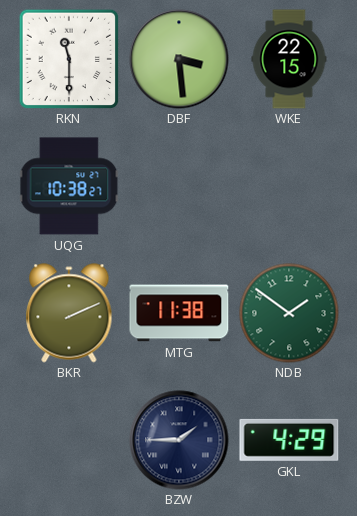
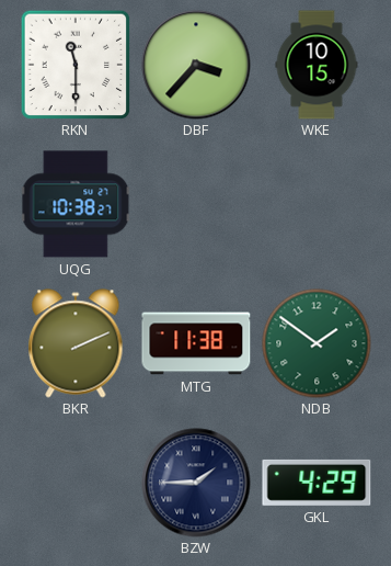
DBF: 3:29 -> 3:37 (196, 65)
WKE: 22:15 -> 10:15 (317, 65)
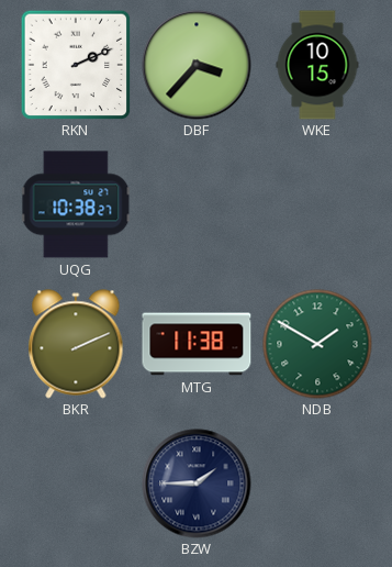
RKN: 11:30 -> 2:11 (76, 65)
NDB: 1:51 -> 1:50 (317, 344)
GKL: 4:29 -> none (317, 483)
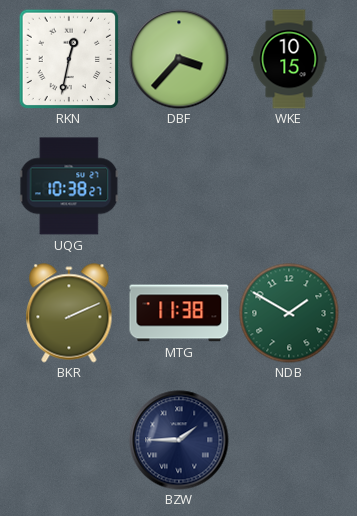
RKN: 2:11 -> 12:32 (69, 59)
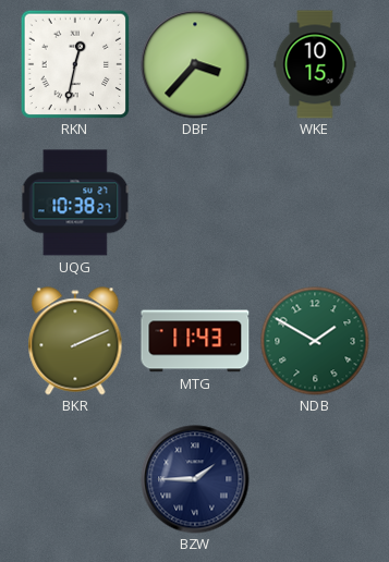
MTG: 11:38 -> 11:43 (195, 341)
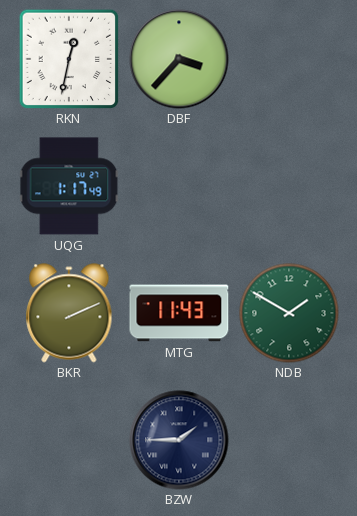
WKE: 10:15 -> none (315, 64)
UQG: 10:38 -> 1:17 (69, 186)
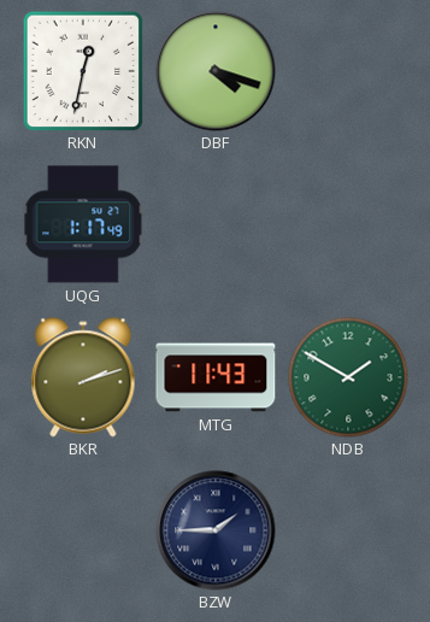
DBF: 3:37 -> 4:18 (216, 71)
BKR: 2:11 -> 2:12 (83, 377)
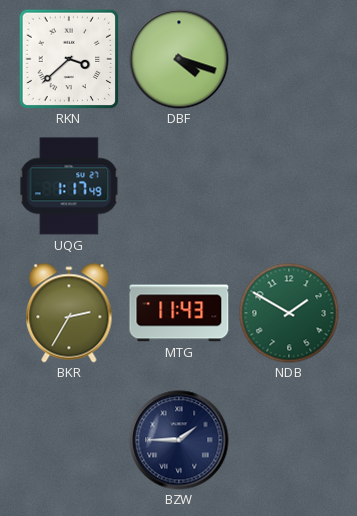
RKN: 12:32 -> 3:38 (69, 59)
BKR: 2:12 -> 2:35 (69, 313)
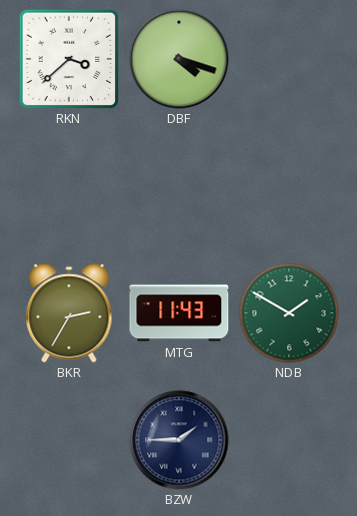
UQG: 1:17 -> none (69, 186)
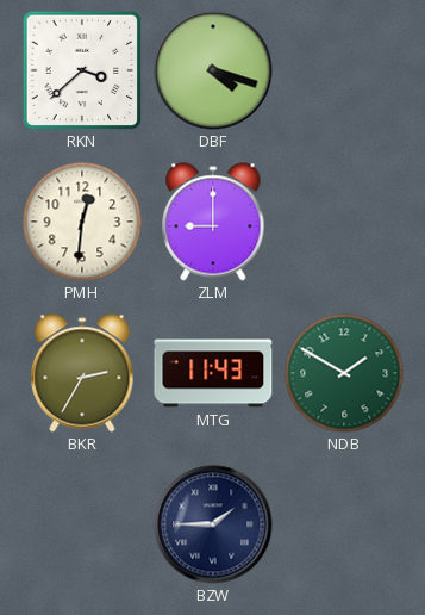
PMH: none -> 12:31 (82, 222)
ZLM: none -> 9:00 (213, 222)
